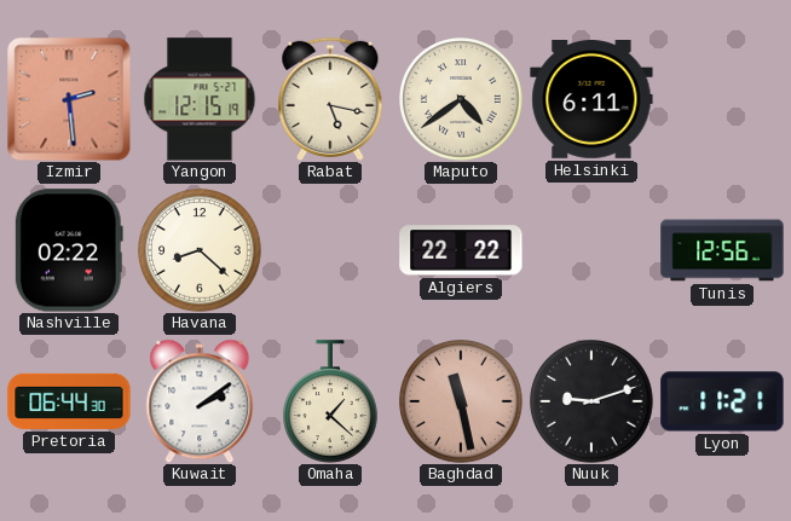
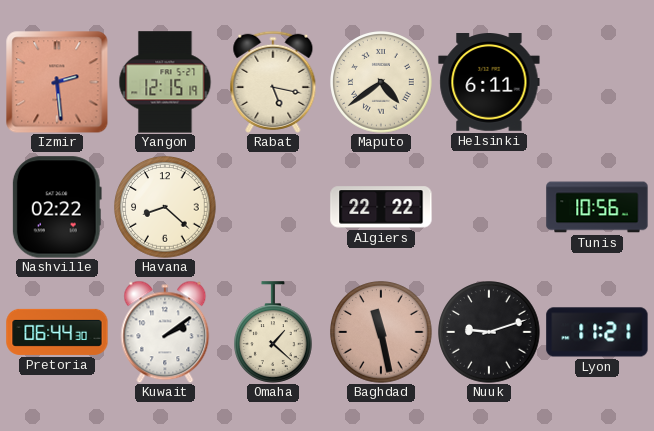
Tunis: 12:56 -> 10:56 (597, 207)
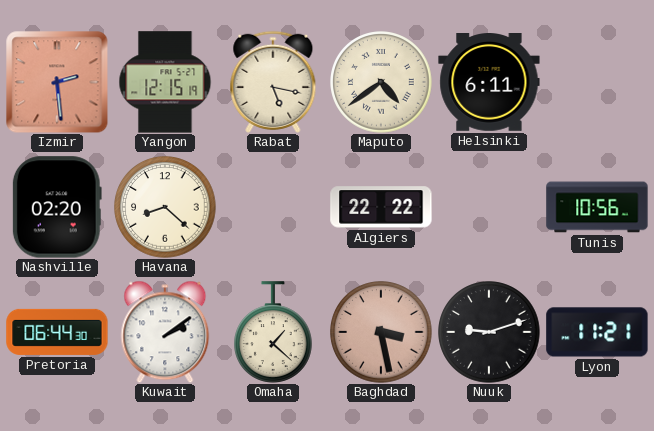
Nashville: 02:22 -> 02:20 (57, 207)
Baghdad: 11:28 -> 3:28 (381, 332)
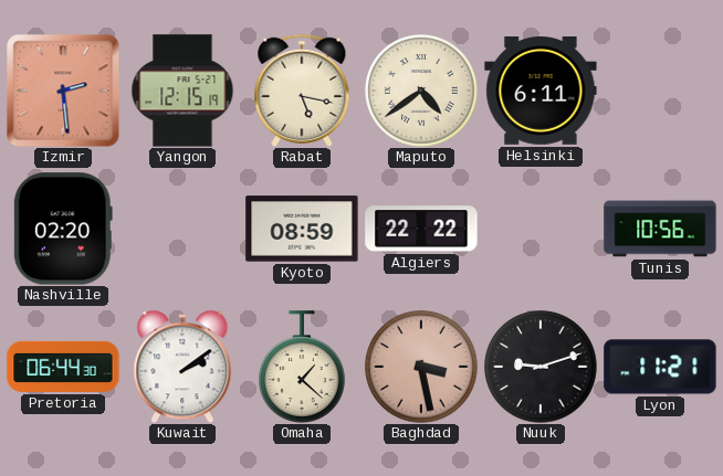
Havana: 8:22 -> none (165, 207)
Kyoto: none -> 08:59 (302, 229)
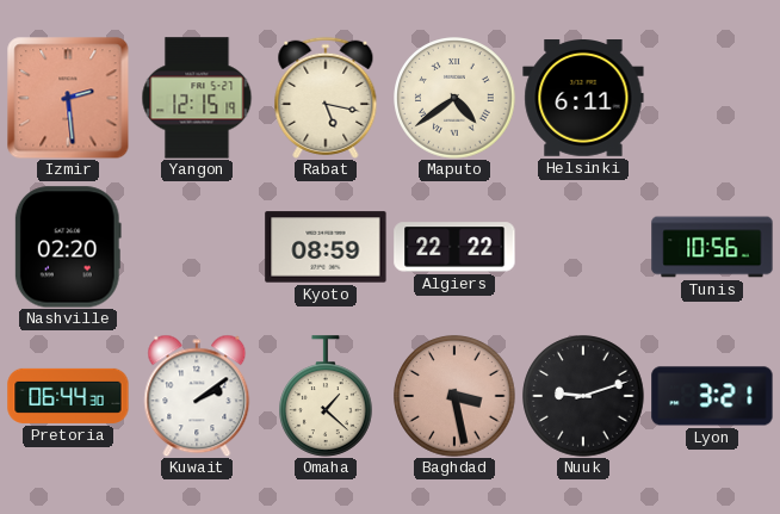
Lyon: 11:21 -> 3:21 (712, 396)
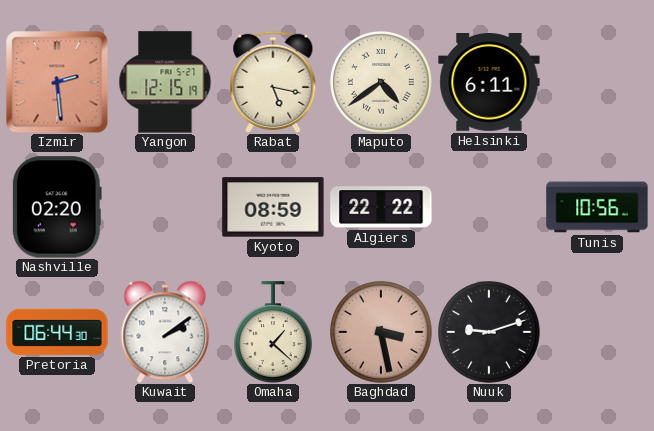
Lyon: 3:21 -> none (712, 396)
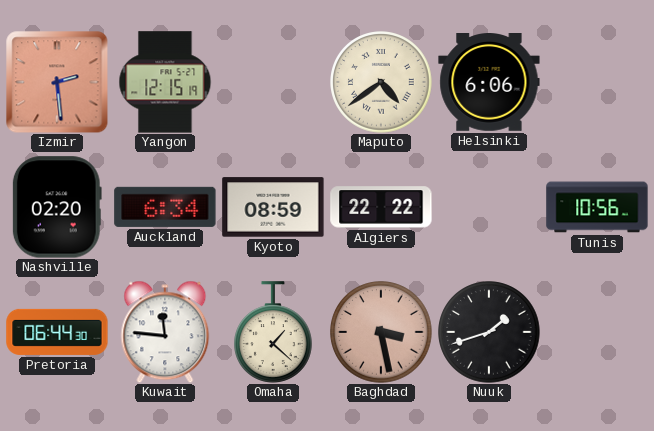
Rabat: 5:17 -> none (273, 82)
Helsinki: 6:11 -> 6:06 (489, 83)
Auckland: none -> 6:34 (165, 207)
Kuwait: 2:09 -> 11:46 (165, 332)
Nuuk: 9:12 -> 1:42 (489, 332)
